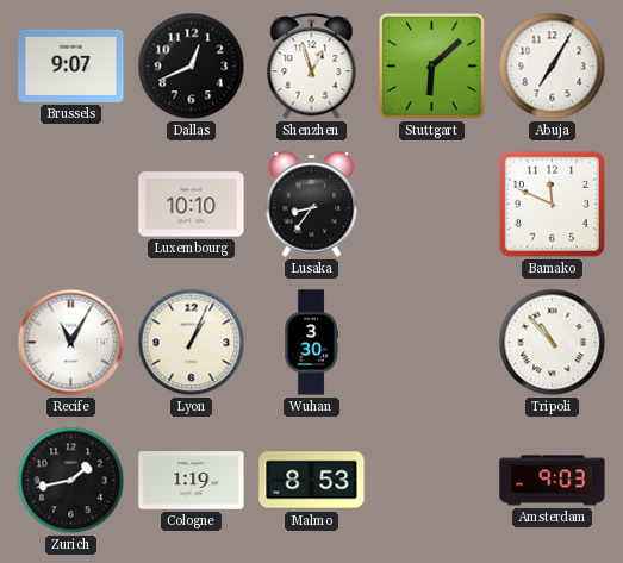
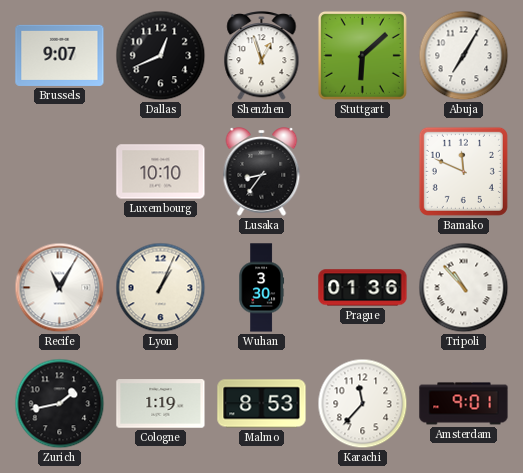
Prague: none -> 01:36 (363, 288)
Karachi: none -> 11:37 (363, 404)
Amsterdam: 9:03 -> 9:01 (464, 404)
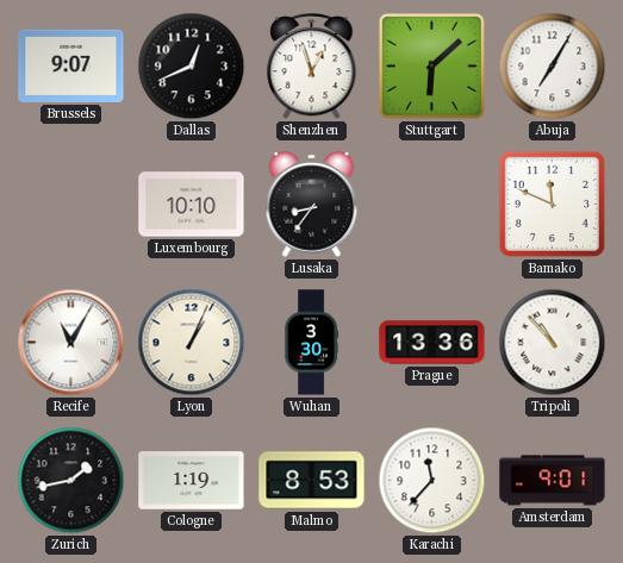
Prague: 01:36 -> 13:36 (432, 343)
